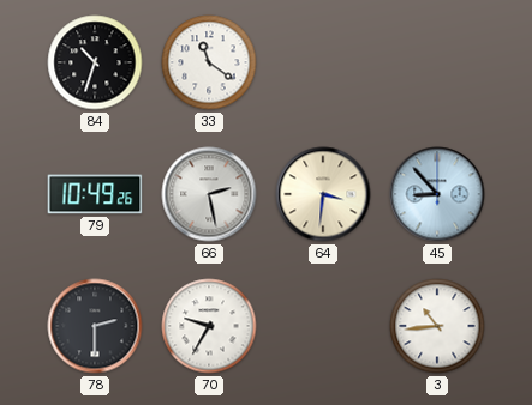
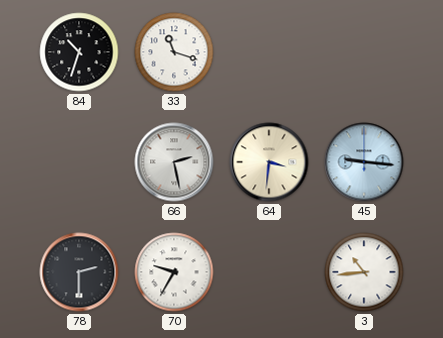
33: 11:21 -> 11:18 (174, 52)
79: 10:49 -> none (95, 194)
45: 8:53 -> 9:16 (364, 162)
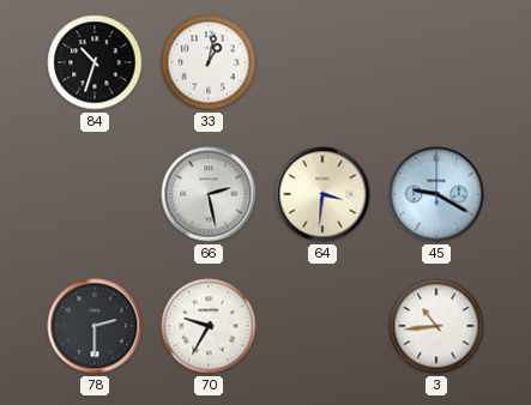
33: 11:18 -> 1:02 (209, 62)
45: 9:16 -> 9:20 (436, 194)
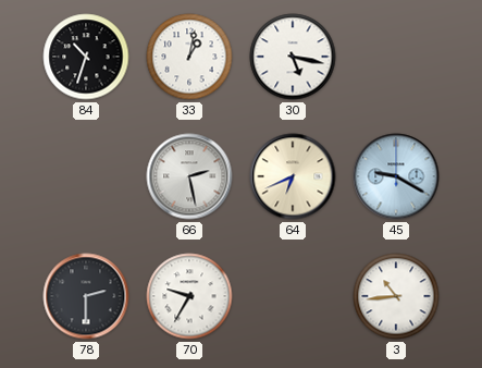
30: none -> 5:17 (293, 57)
64: 3:31 -> 6:41 (293, 176)
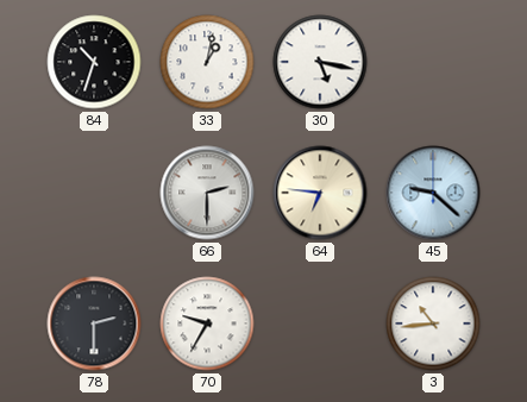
66: 2:28 -> 2:30 (207, 193)
64: 6:41 -> 6:46 (320, 193)
45: 9:20 -> 9:22 (433, 193)
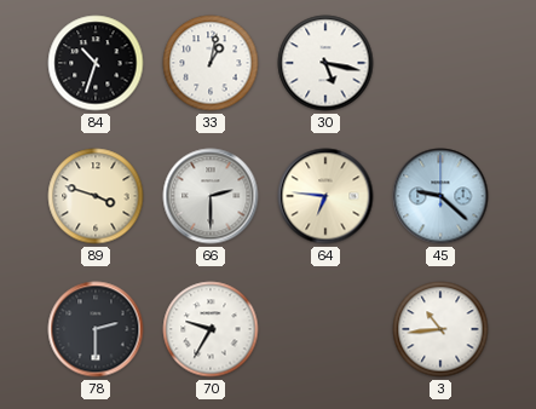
89: none -> 3:48 (96, 196)
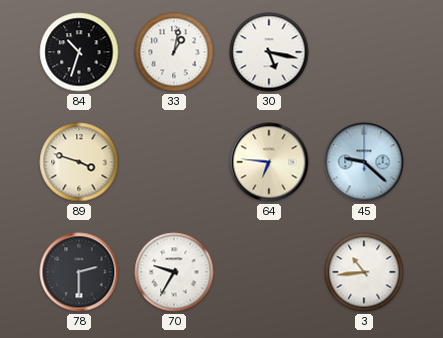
66: 2:30 -> none (211, 196)
